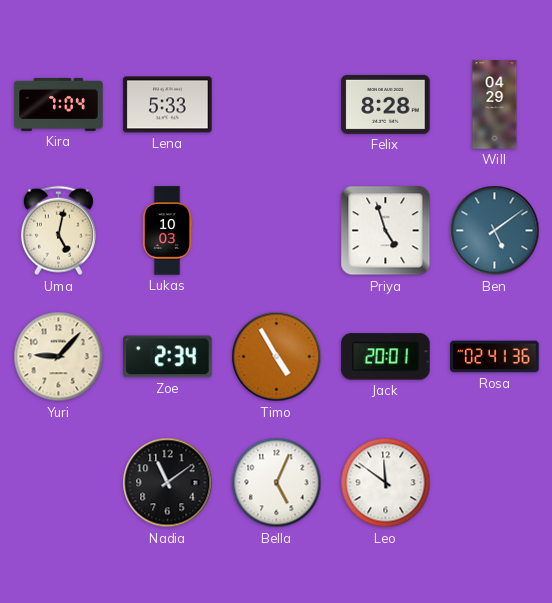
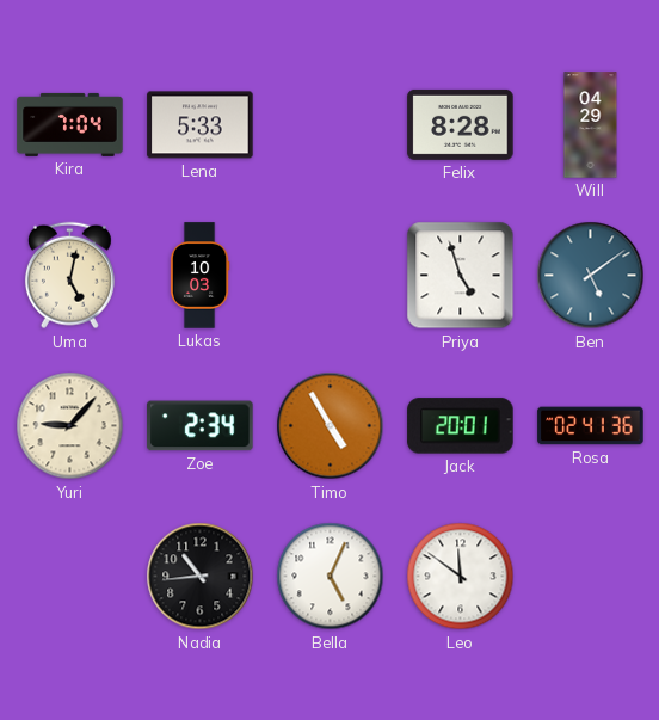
Nadia: 11:09 -> 10:44 (201, 577)
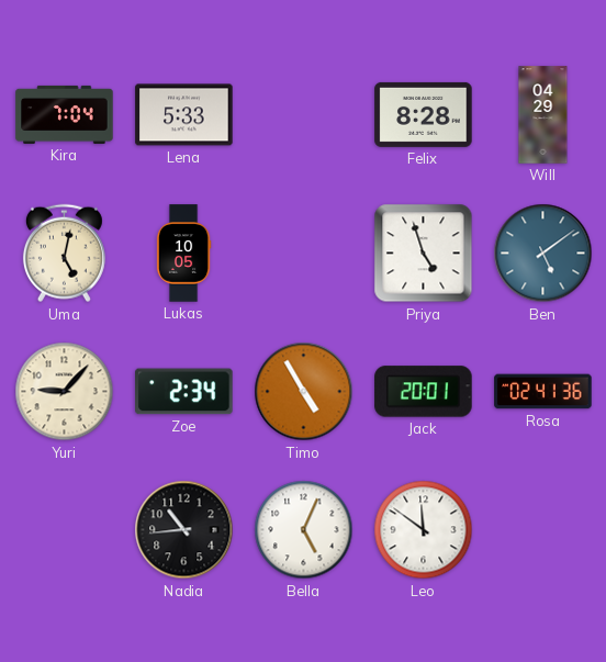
Lukas: 10:03 -> 10:05 (183, 254)
